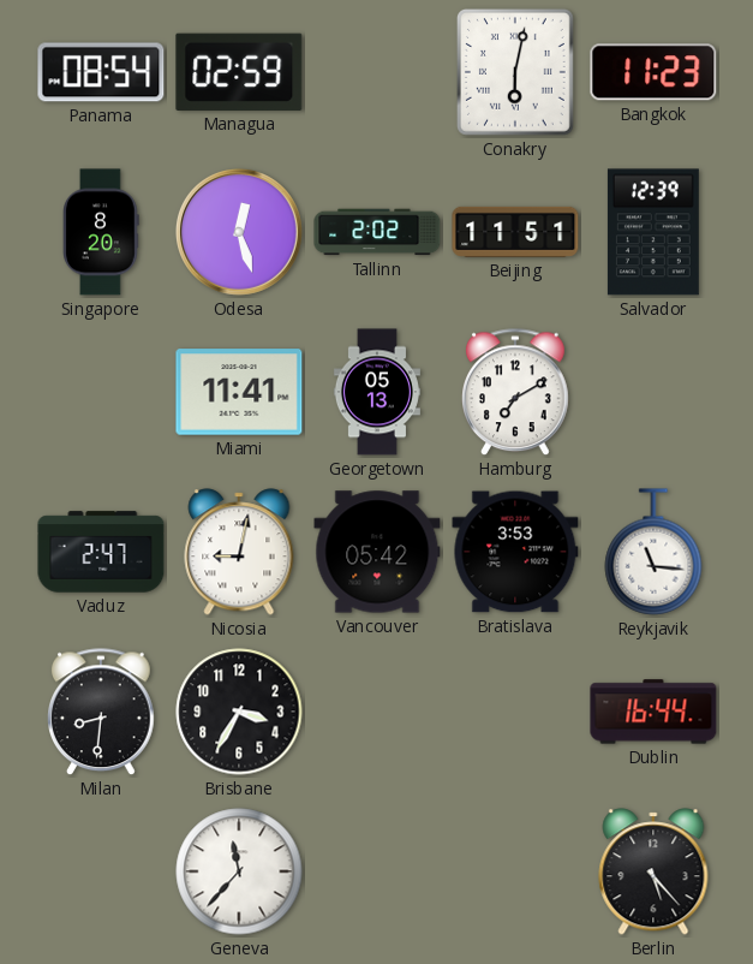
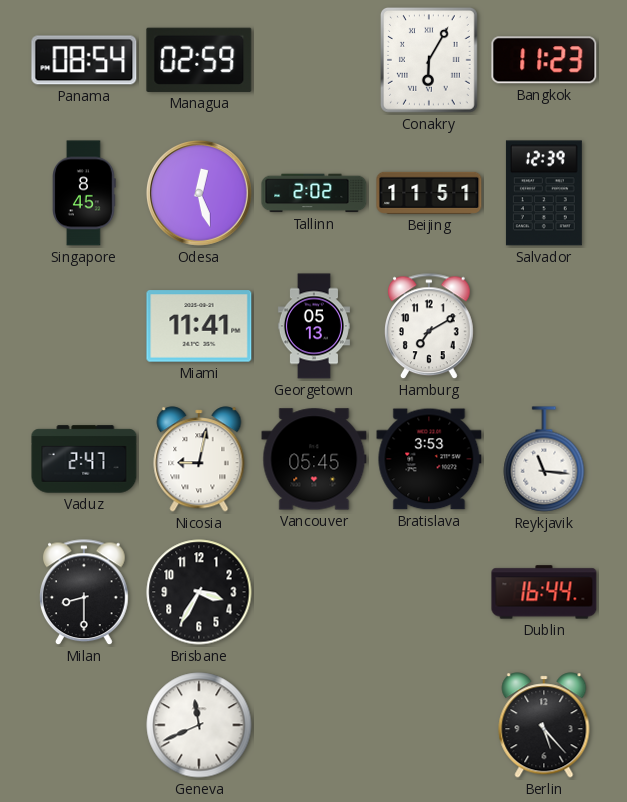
Conakry: 6:02 -> 6:05 (429, 60)
Singapore: 8:20 -> 8:45 (84, 193)
Vancouver: 05:42 -> 05:45 (314, 459)
Milan: 8:31 -> 8:30 (85, 593)
Geneva: 11:37 -> 11:41 (199, 725)
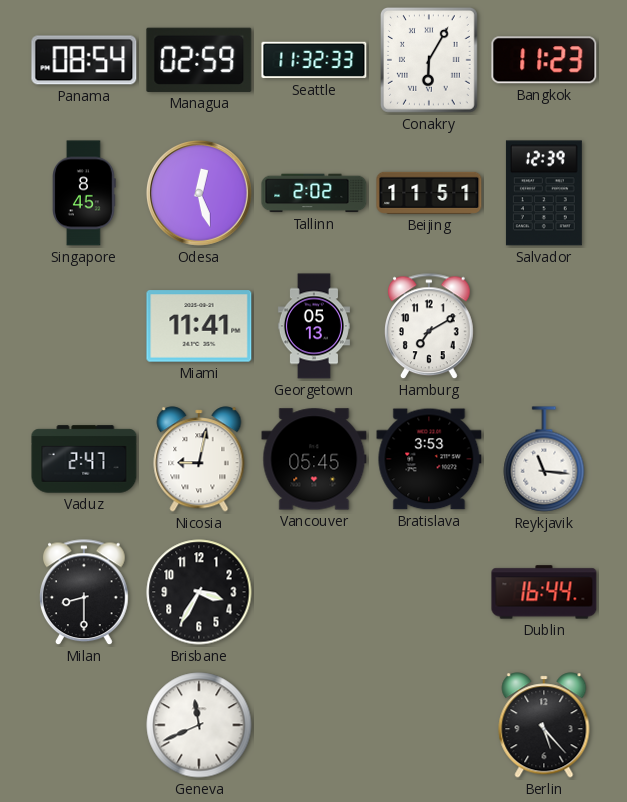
Seattle: none -> 11:32 (314, 60)
